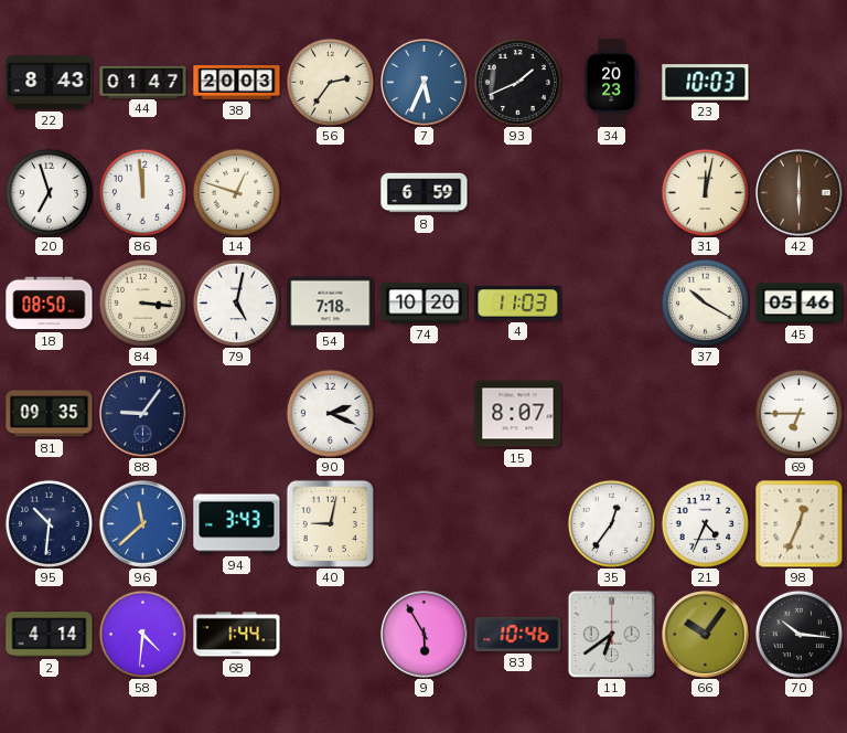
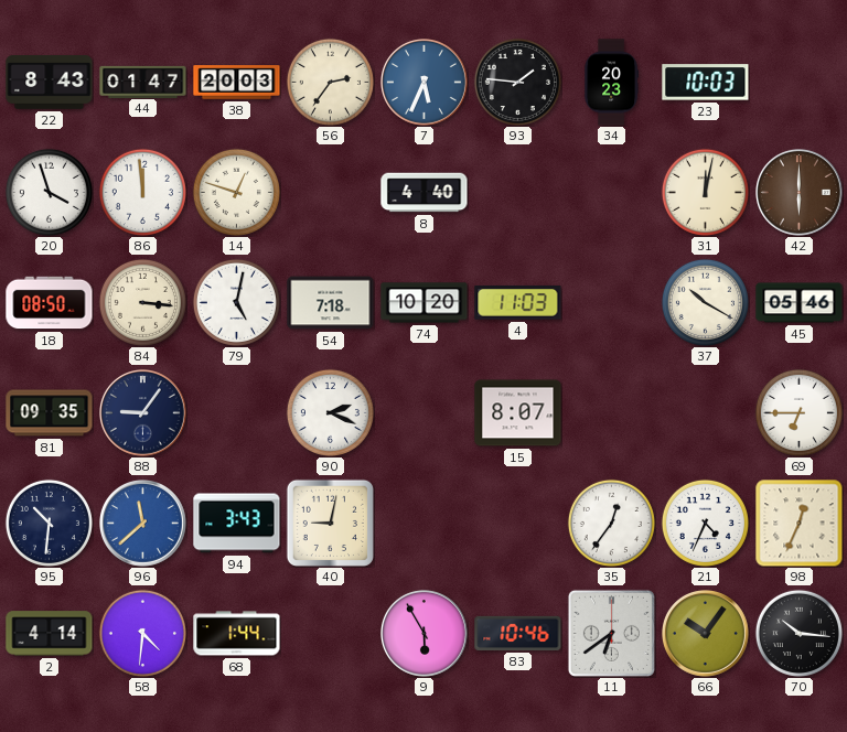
93: 1:41 -> 1:46 (517, 82)
20: 6:57 -> 3:57 (49, 192)
8: 6:59 -> 4:40 (425, 193)
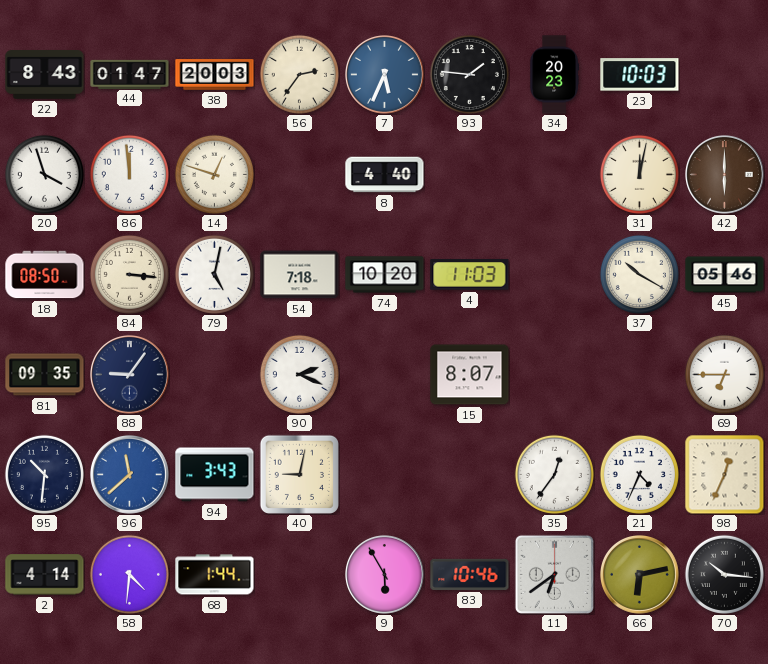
66: 10:06 -> 6:13 (640, 575)
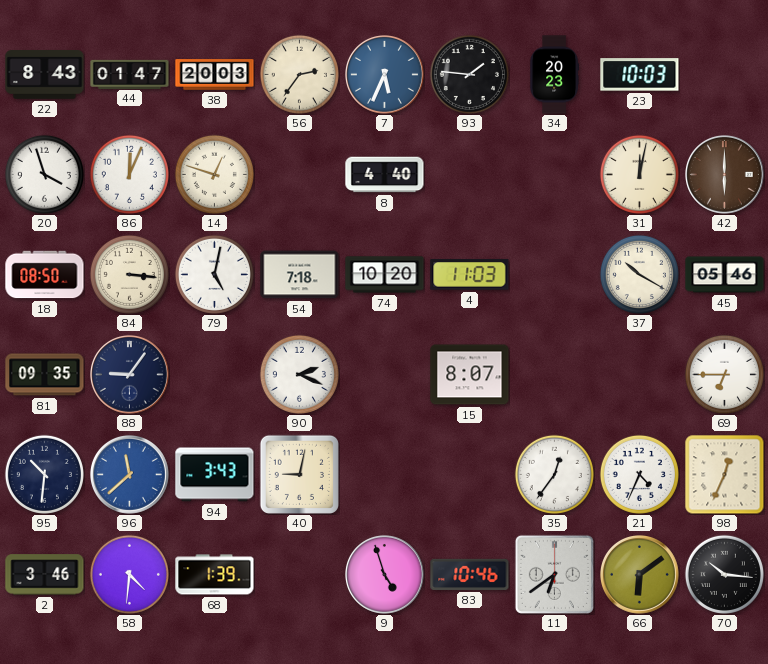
86: 11:59 -> 12:04 (129, 174)
2: 4:14 -> 3:46 (45, 575)
68: 1:44 -> 1:39 (215, 575)
9: 5:55 -> 4:57 (385, 575)
66: 6:13 -> 6:09 (640, 575)
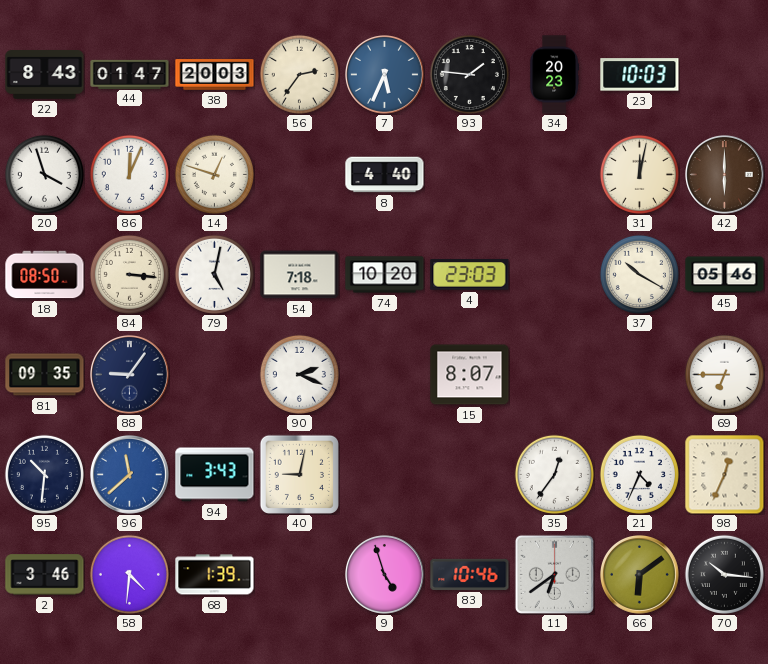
4: 11:03 -> 23:03 (470, 275)
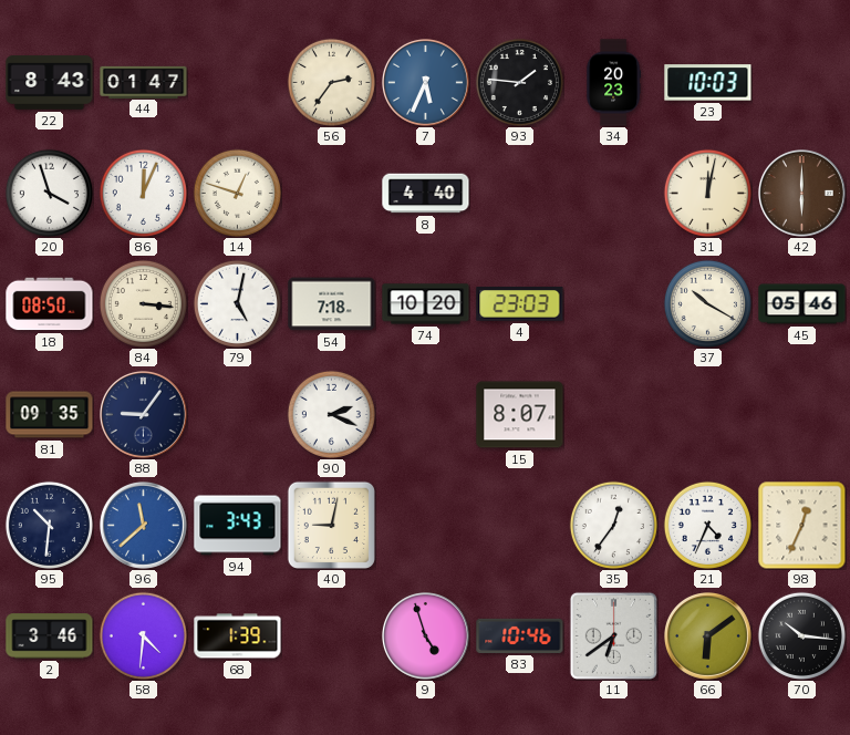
38: 20:03 -> none (215, 75)
69: 6:45 -> none (724, 374)
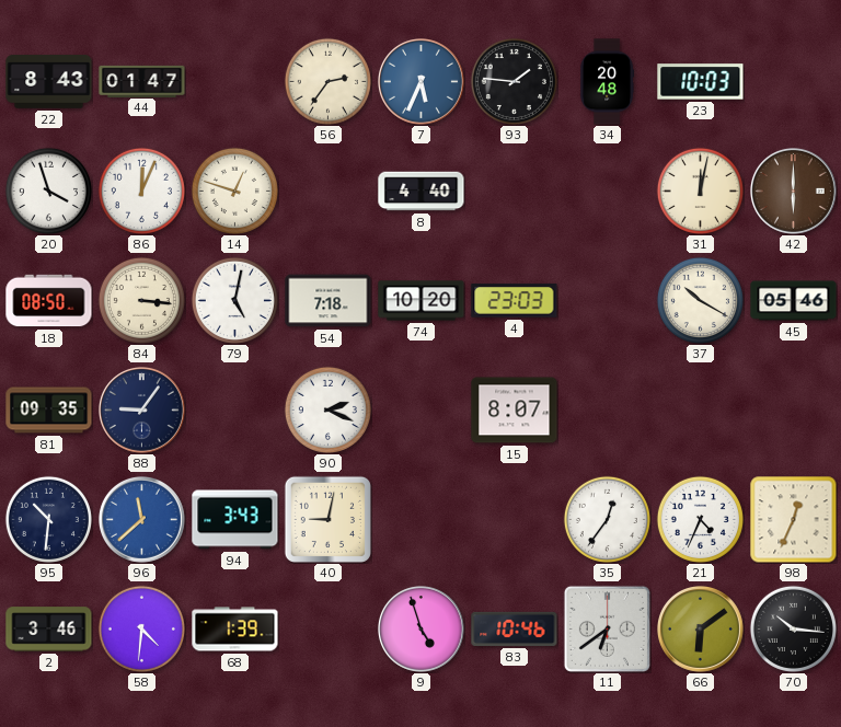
34: 20:23 -> 20:48 (607, 82)
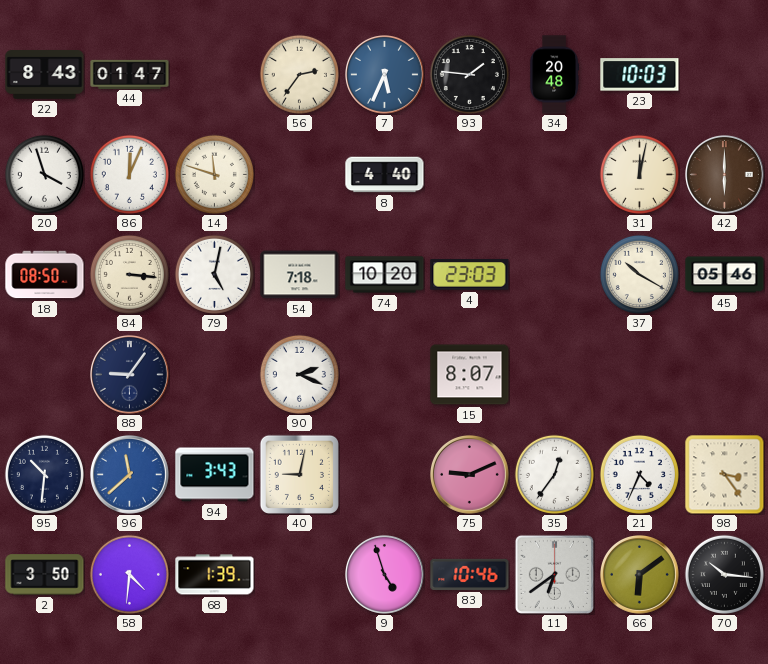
14: 12:48 -> 11:48 (214, 174)
81: 09:35 -> none (49, 411)
75: none -> 9:11 (470, 475)
98: 12:34 -> 3:24 (725, 475)
2: 3:46 -> 3:50 (45, 575)
